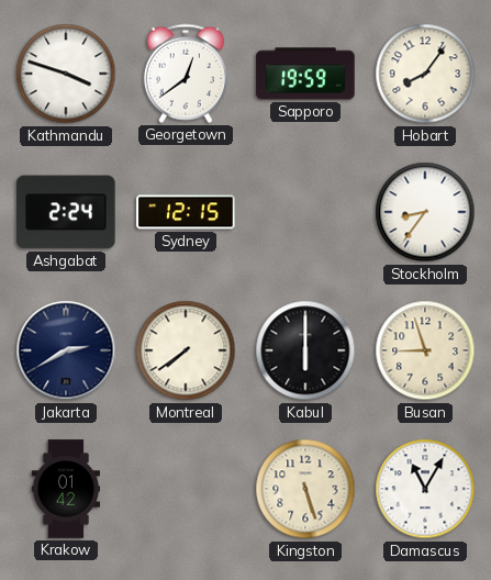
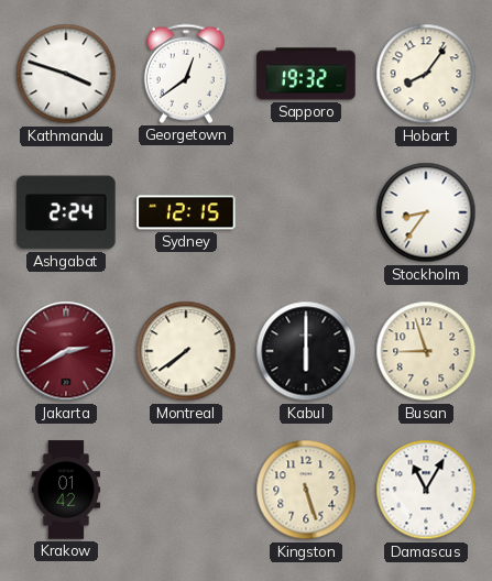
Sapporo: 19:59 -> 19:32 (306, 74)
Jakarta dial: navy -> burgundy (66, 351)
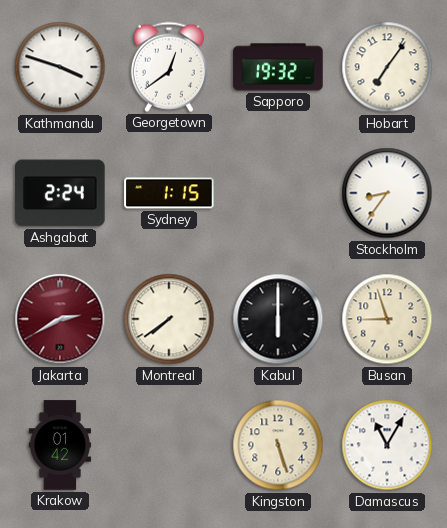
Hobart: 8:06 -> 7:06 (387, 67)
Sydney: 12:15 -> 1:15 (169, 193)
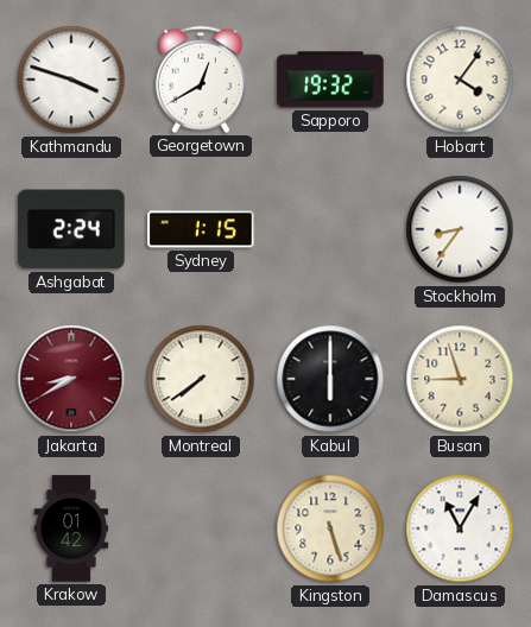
Georgetown: 12:39 -> 12:40 (201, 80)
Hobart: 7:06 -> 4:06 (460, 80)
Jakarta: 2:40 -> 8:40 (71, 379)
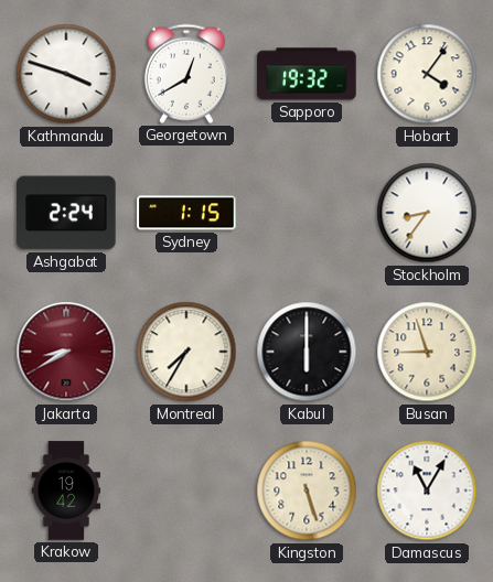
Montreal: 7:39 -> 7:35 (186, 352)
Krakow: 01:42 -> 19:42 (66, 491)
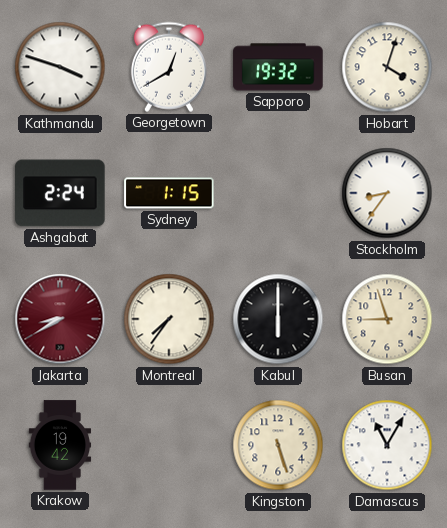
Hobart: 4:06 -> 4:03 (387, 67)
Montreal: 7:35 -> 7:36 (169, 319)
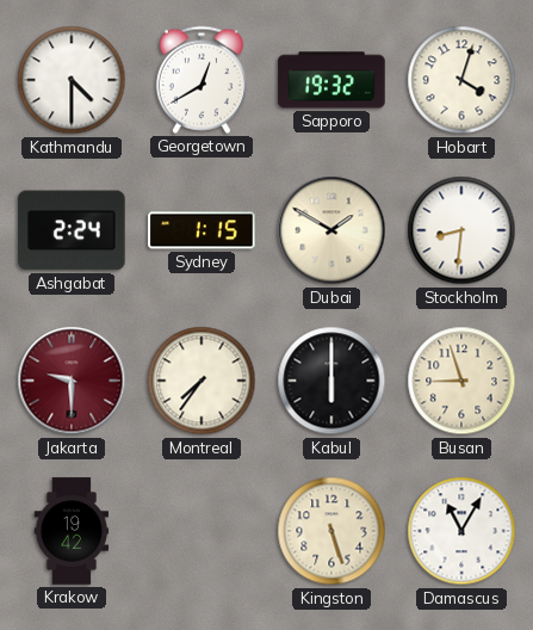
Kathmandu: 3:48 -> 4:30 (72, 80)
Dubai: none -> 1:50 (331, 230)
Stockholm: 8:36 -> 8:31 (461, 230)
Jakarta: 8:40 -> 9:30 (72, 381)
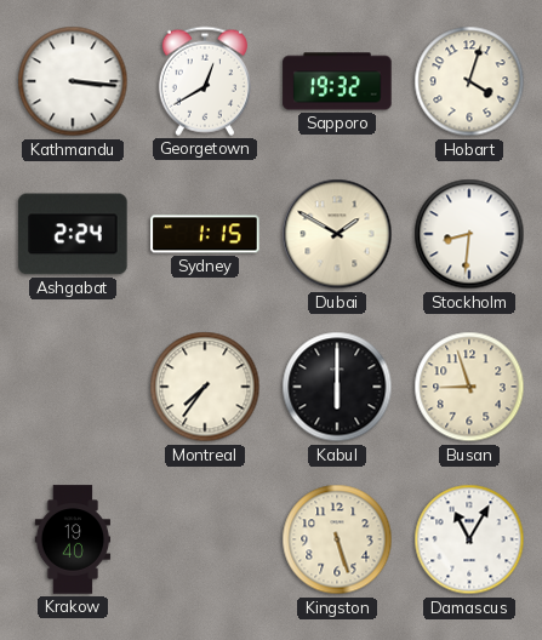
Kathmandu: 4:30 -> 3:16 (73, 81)
Jakarta: 9:30 -> none (72, 381)
Krakow: 19:42 -> 19:40 (73, 539)
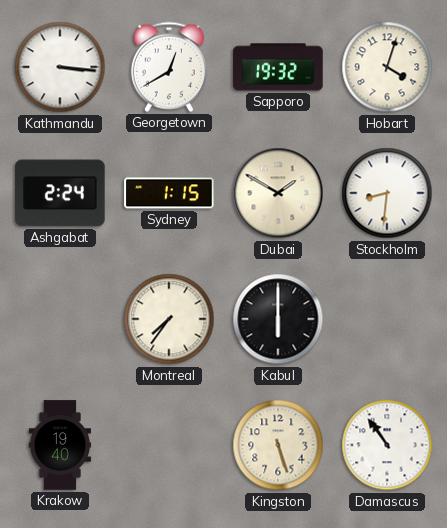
Busan: 8:57 -> none (469, 387)
Damascus: 11:05 -> 10:54 (387, 445)
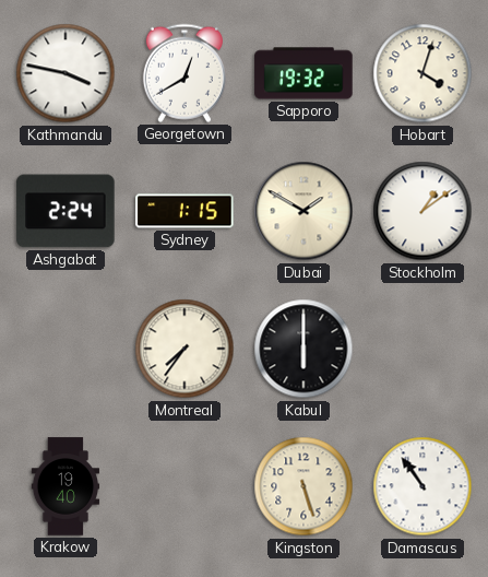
Kathmandu: 3:16 -> 3:47 (66, 73)
Stockholm: 8:31 -> 1:09 (422, 211)
